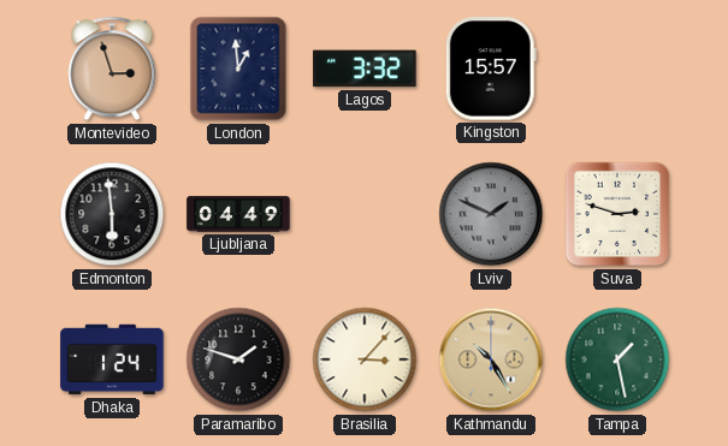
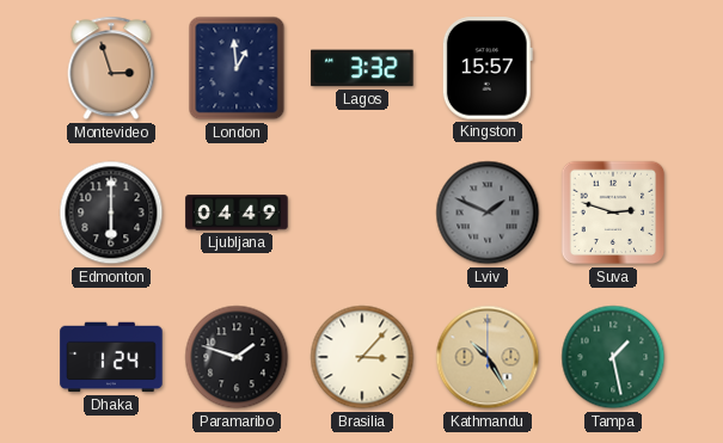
Edmonton: 5:59 -> 6:00 (111, 213)
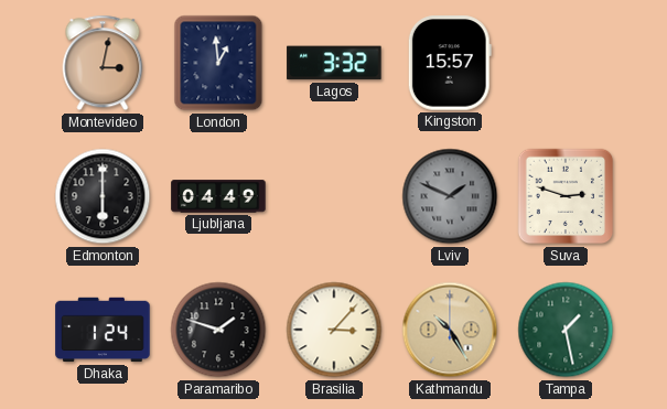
Montevideo: 2:57 -> 3:02 (103, 63)
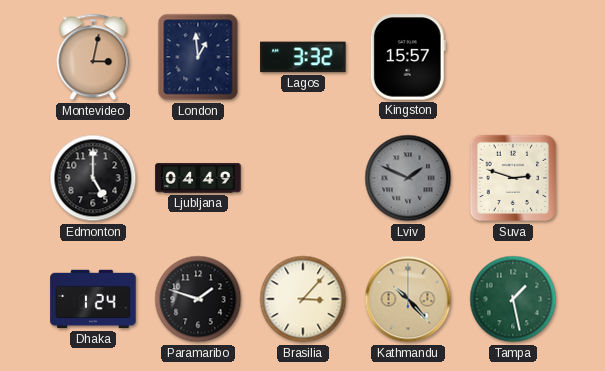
Edmonton: 6:00 -> 5:00 (93, 178)
Kathmandu: 10:25 -> 10:23 (408, 299)
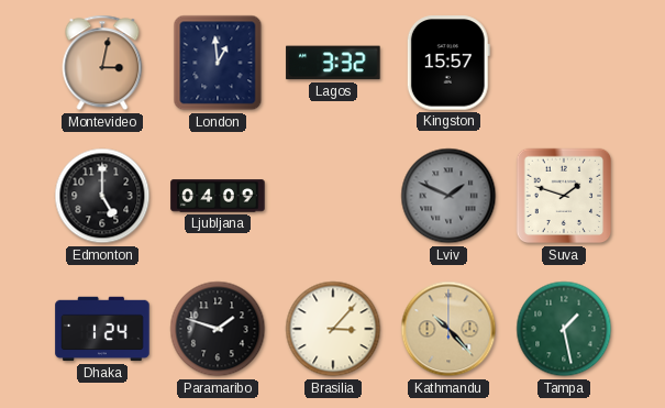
Ljubljana: 04:49 -> 04:09 (218, 196)
Suva: 2:48 -> 1:48 (564, 196)
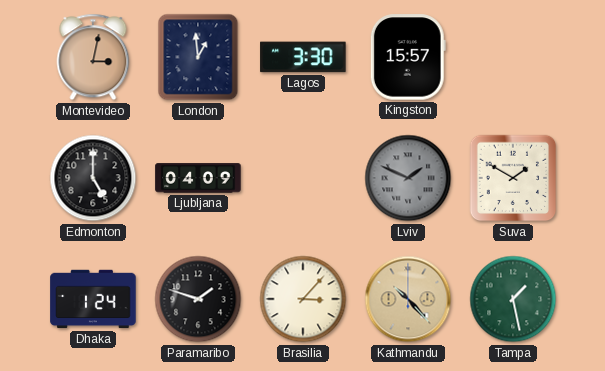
Lagos: 3:32 -> 3:30 (303, 57)
Suva: 1:48 -> 1:50 (513, 178)
